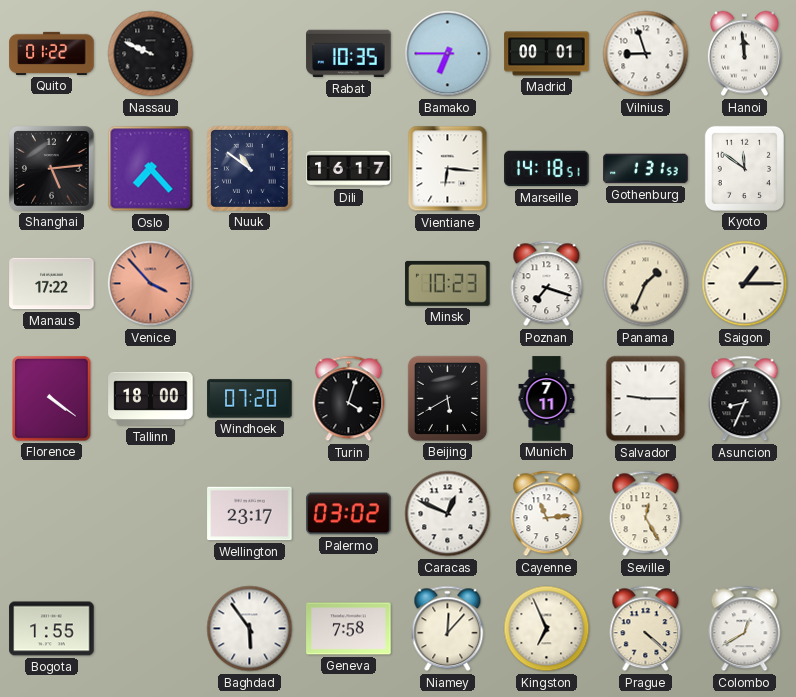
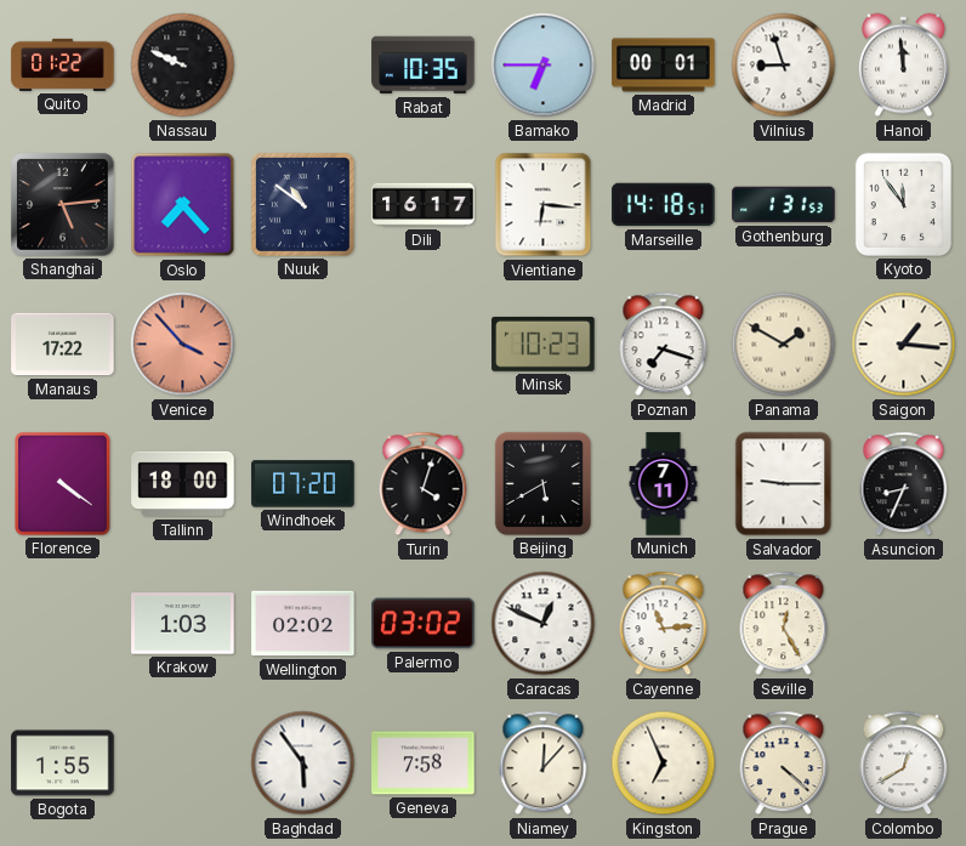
Kyoto: 11:51 -> 11:54 (903, 204)
Panama: 1:34 -> 1:50 (784, 345)
Saigon: 1:15 -> 1:16 (904, 345)
Krakow: none -> 1:03 (183, 624)
Wellington: 23:17 -> 02:02 (303, 624)
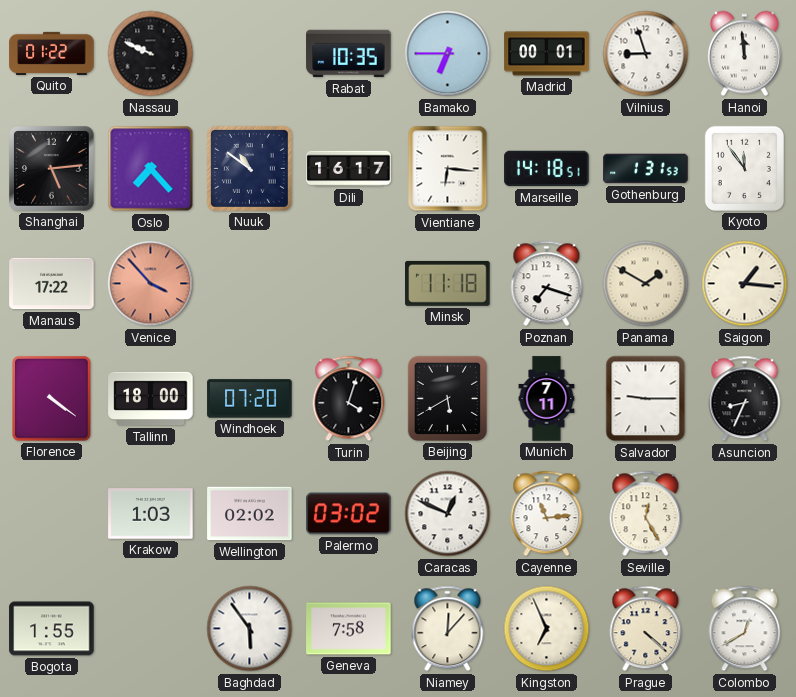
Minsk: 10:23 -> 11:18 (448, 283)
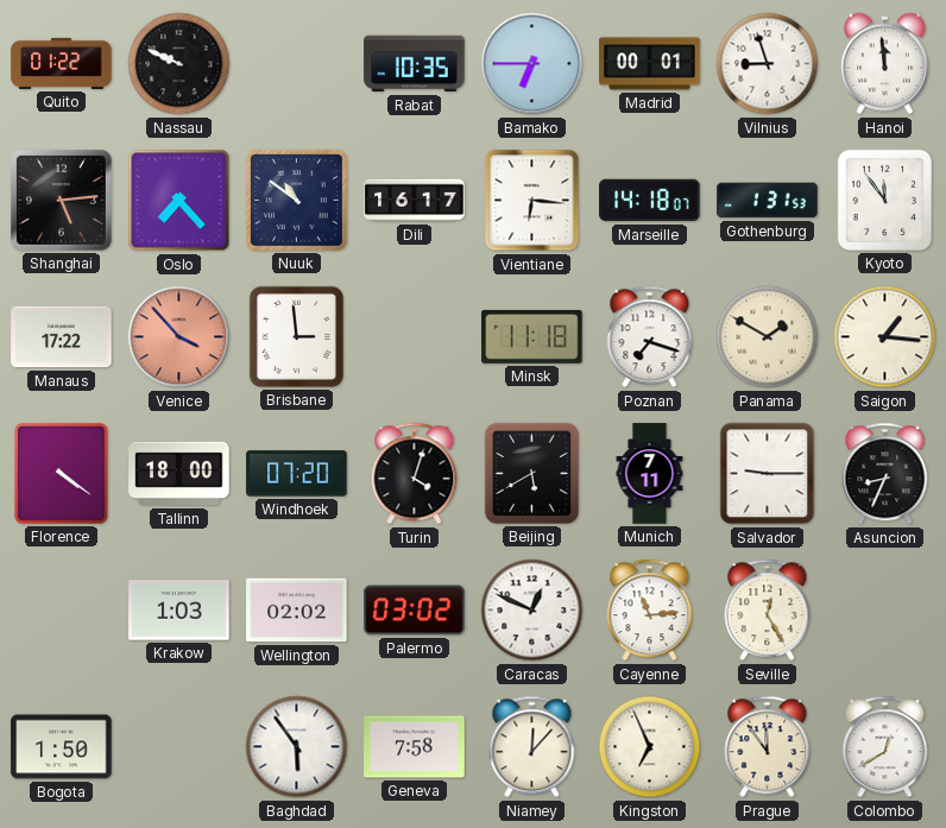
Marseille: 14:18:51 -> 14:18:07 (650, 201)
Brisbane: none -> 2:59 (296, 336)
Bogota: 1:55 -> 1:50 (62, 747)
Prague: 4:22 -> 11:54 (768, 747)
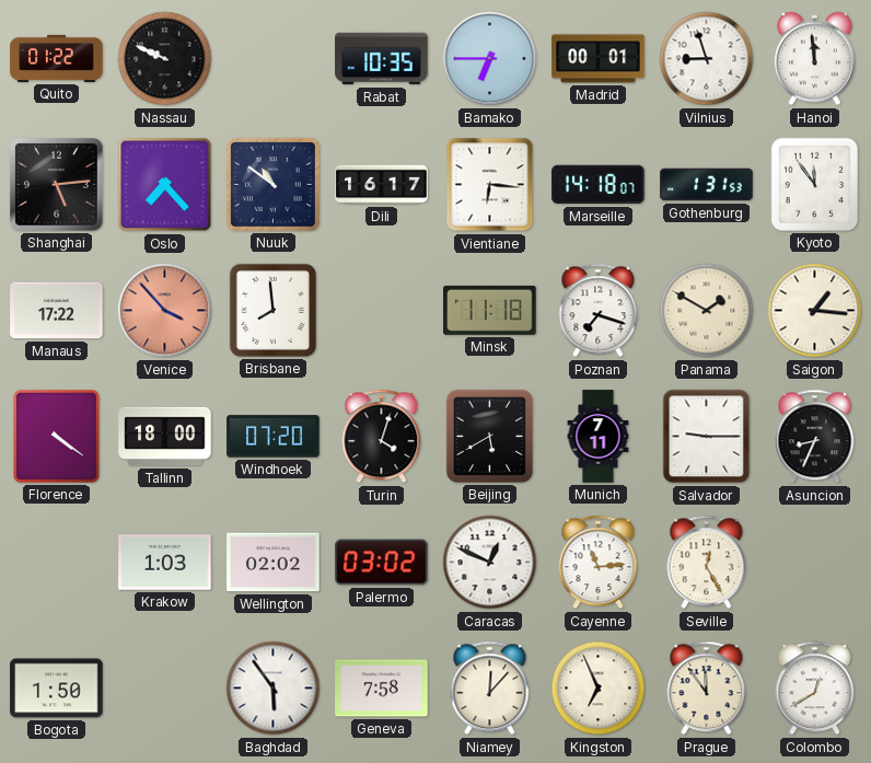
Brisbane: 2:59 -> 7:59 (272, 310)
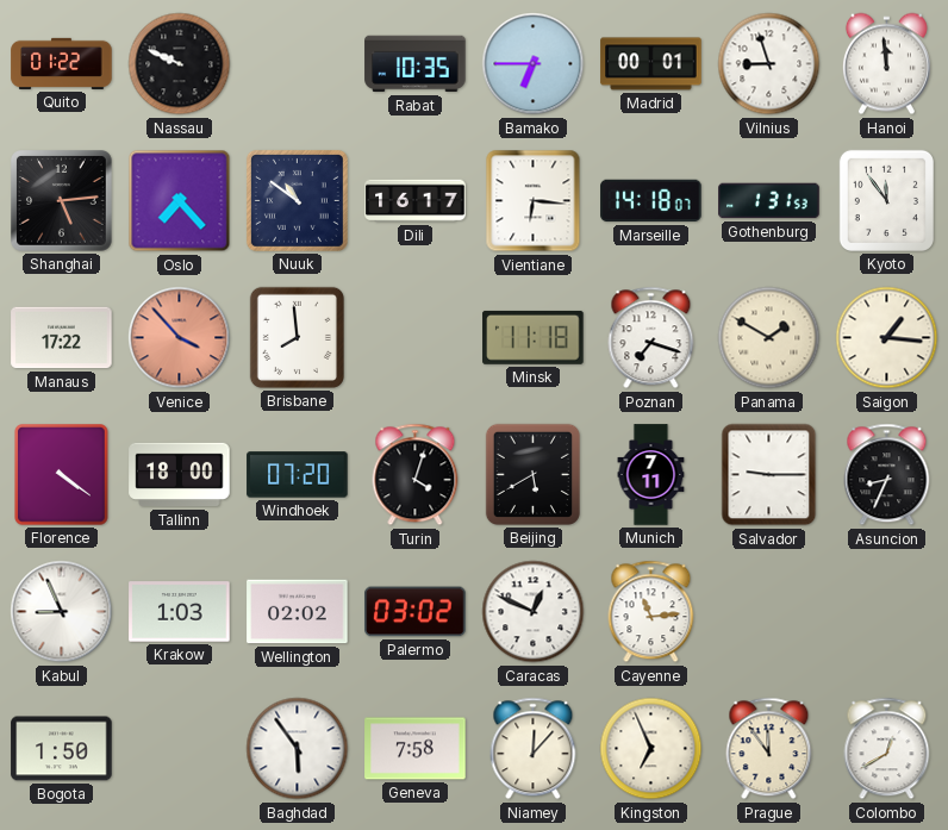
Kabul: none -> 8:56 (62, 612)
Seville: 12:25 -> none (707, 563)
